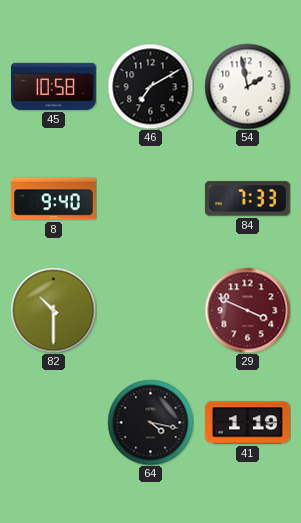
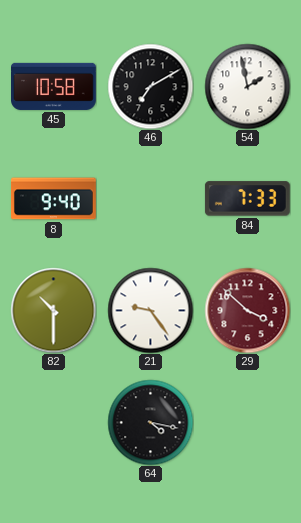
21: none -> 9:24 (150, 310)
29: 3:49 -> 3:52 (247, 310)
41: 1:19 -> none (247, 423)
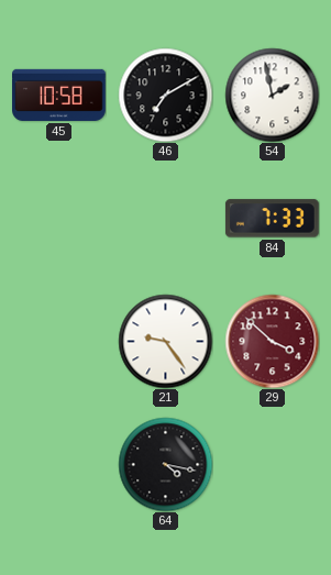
8: 9:40 -> none (53, 199)
82: 10:30 -> none (53, 310)
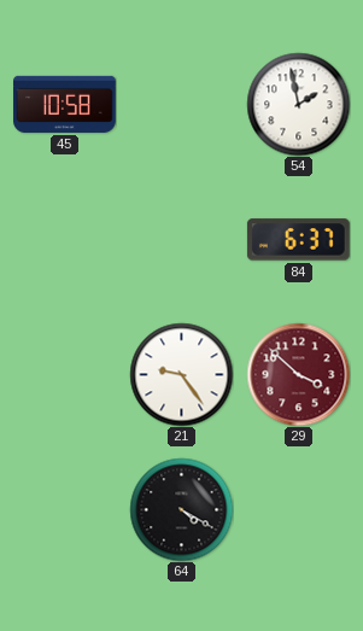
46: 7:10 -> none (165, 95)
84: 7:33 -> 6:37 (298, 240)
64: 4:17 -> 4:20 (181, 509)
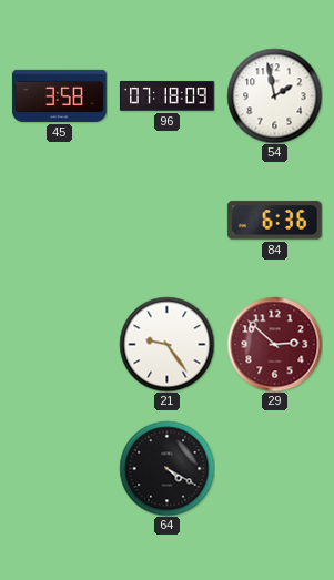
45: 10:58 -> 3:58 (60, 95)
96: none -> 07:18 (166, 96)
84: 6:37 -> 6:36 (274, 221)
29: 3:52 -> 2:52 (274, 344)
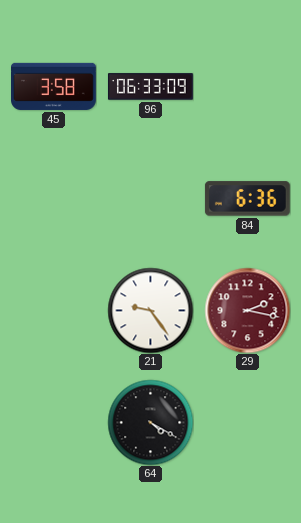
96: 07:18 -> 06:33 (150, 87)
54: 1:58 -> none (274, 95)
29: 2:52 -> 2:17 (247, 310)
